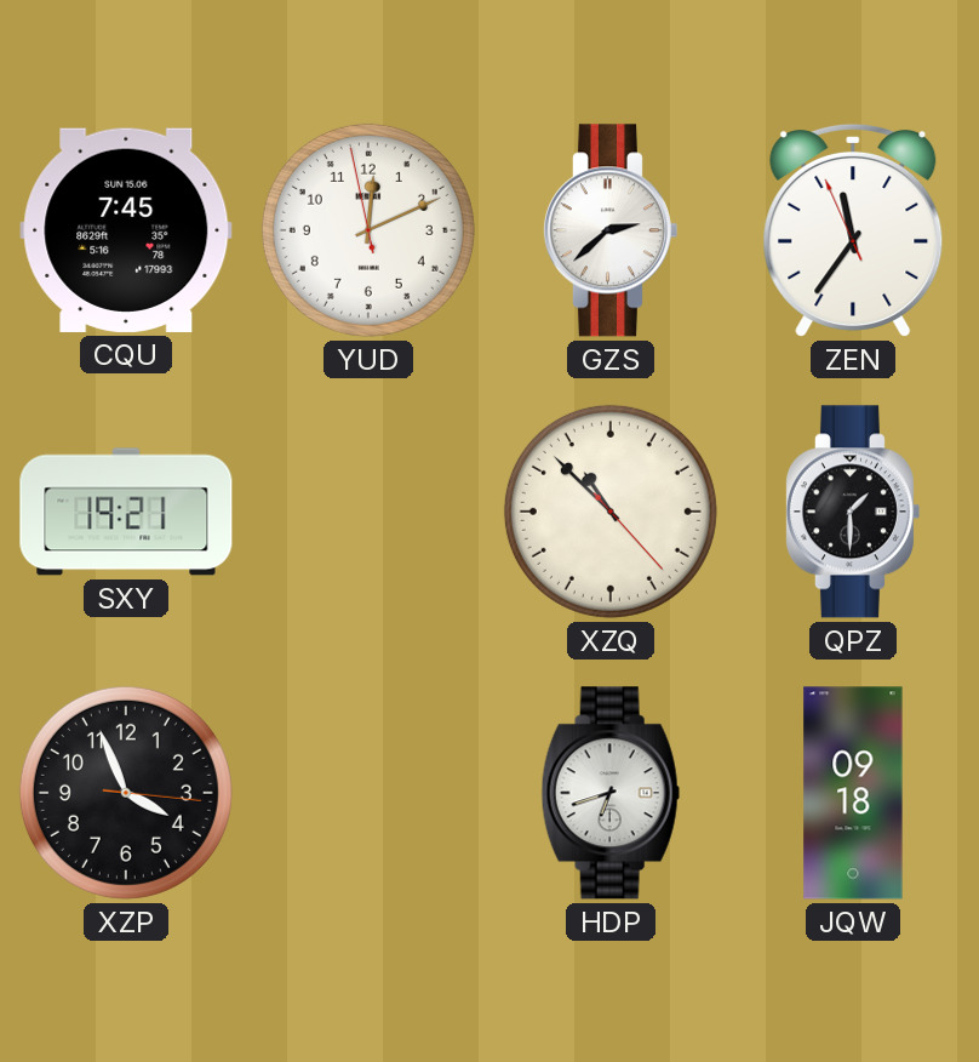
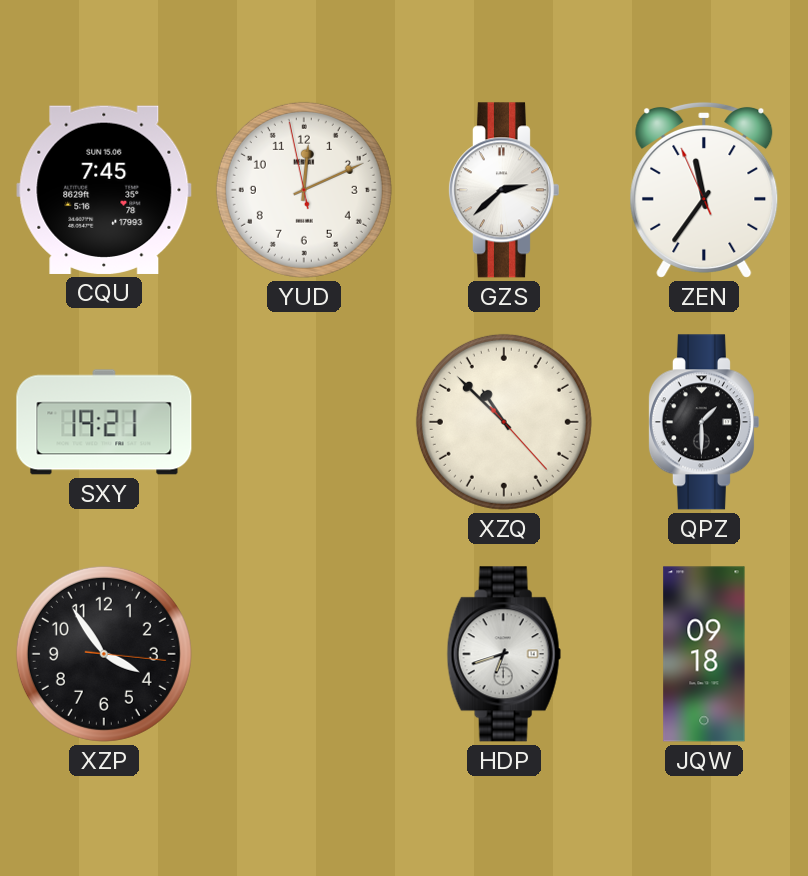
XZP: 3:56 -> 3:54 (104, 654)
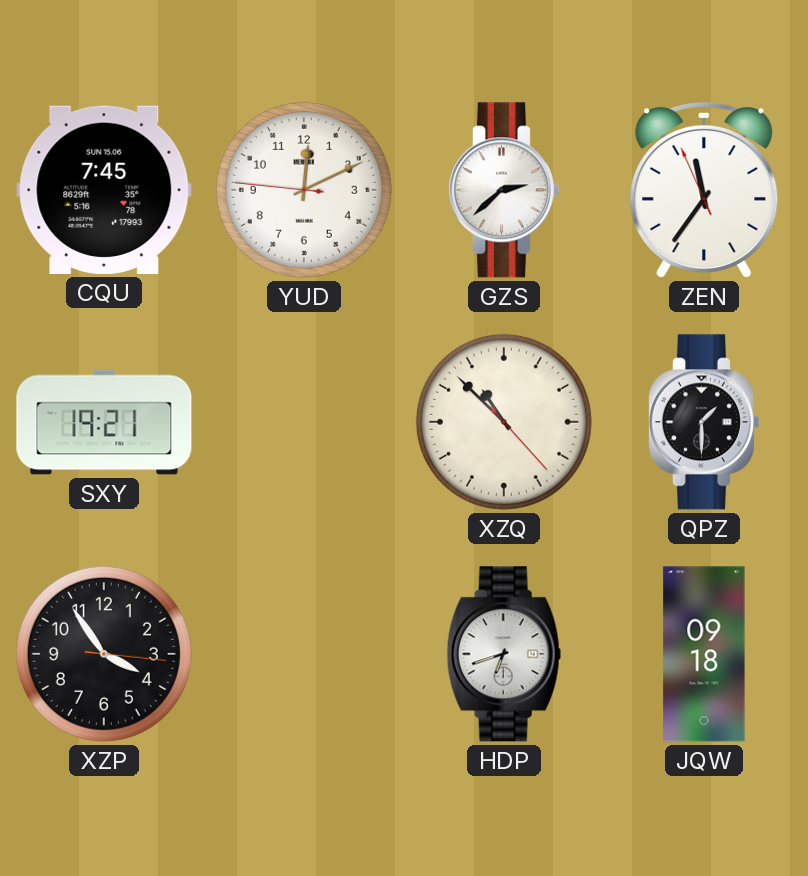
YUD: 12:10:58 -> 12:10:46 (304, 190)
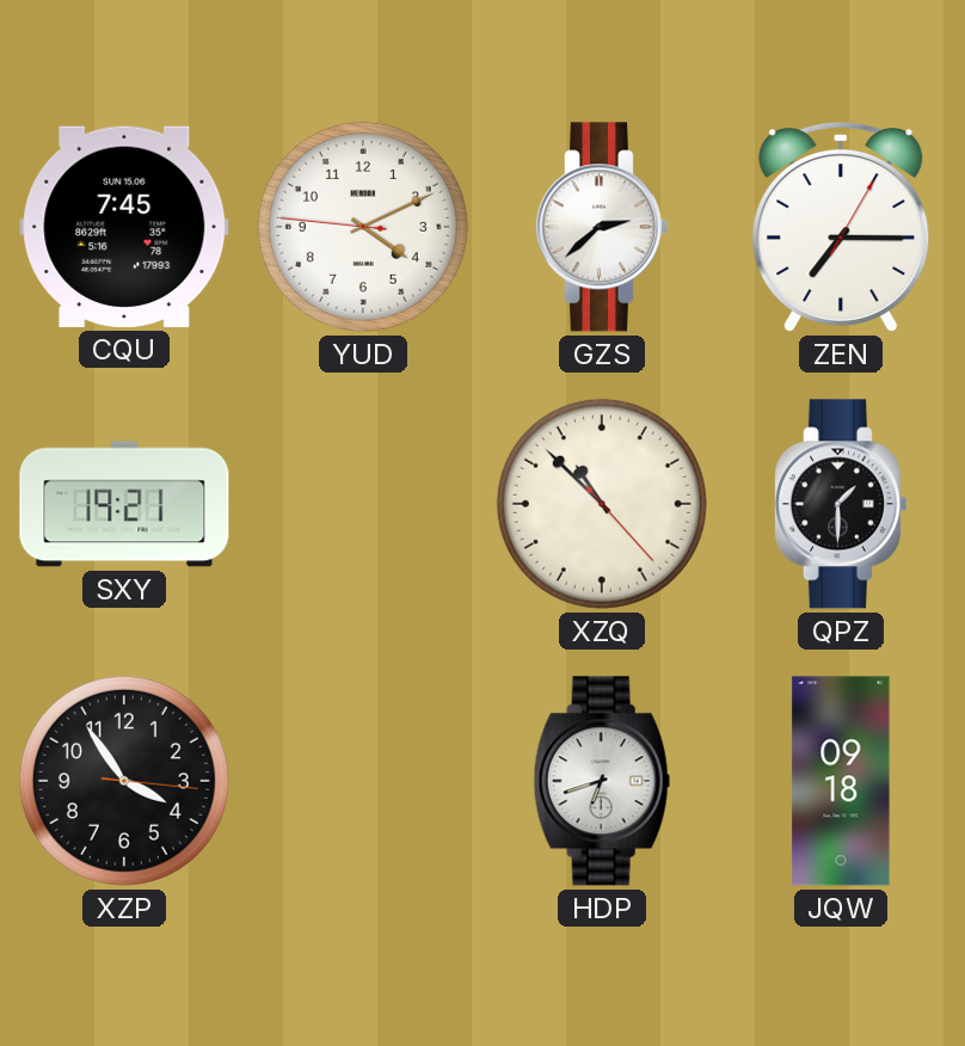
YUD: 12:10 -> 4:10 (363, 227)
ZEN: 11:35 -> 7:15 (841, 227)
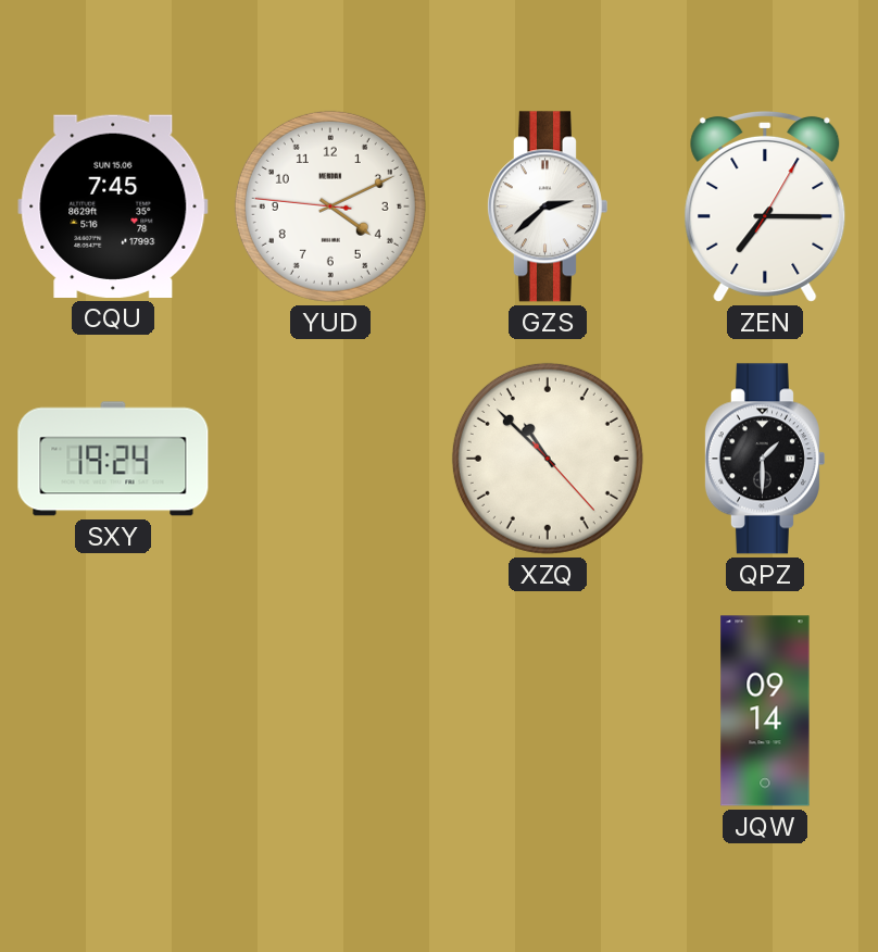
SXY: 19:21 -> 19:24 (113, 459)
XZP: 3:54 -> none (124, 781)
HDP: 6:42 -> none (602, 781)
JQW: 09:18 -> 09:14 (765, 711)
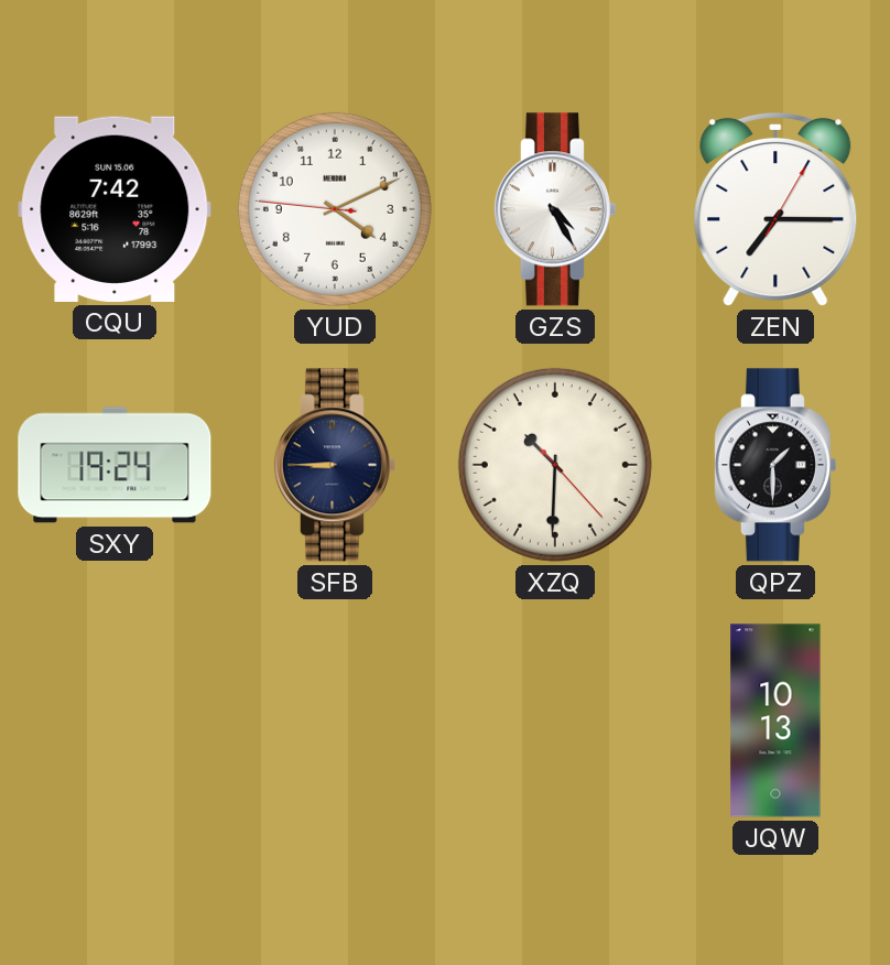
CQU: 7:45 -> 7:42 (115, 209)
GZS: 2:38 -> 4:25 (554, 209)
SFB: none -> 8:45 (334, 465)
XZQ: 10:52 -> 10:30 (555, 465)
JQW: 09:14 -> 10:13 (775, 720)
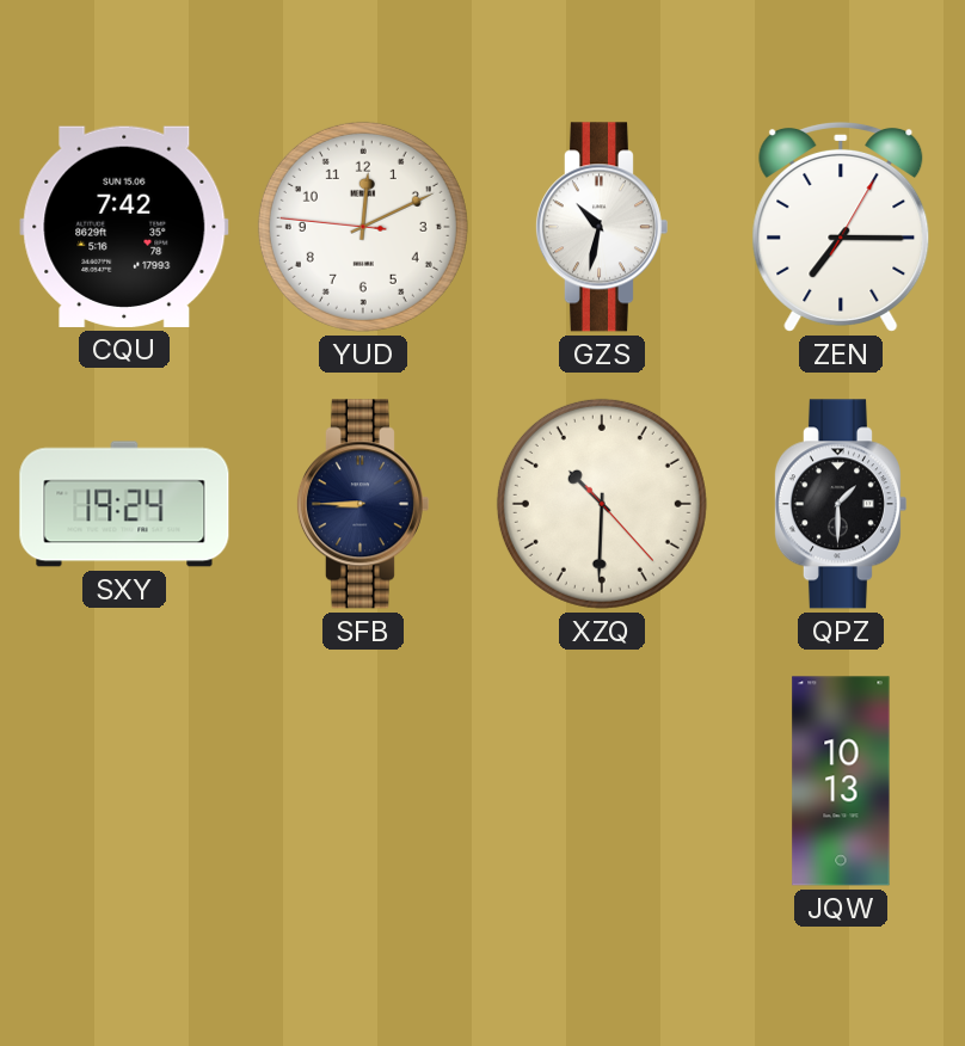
YUD: 4:10 -> 12:10 (363, 227)
GZS: 4:25 -> 10:32 (601, 227)
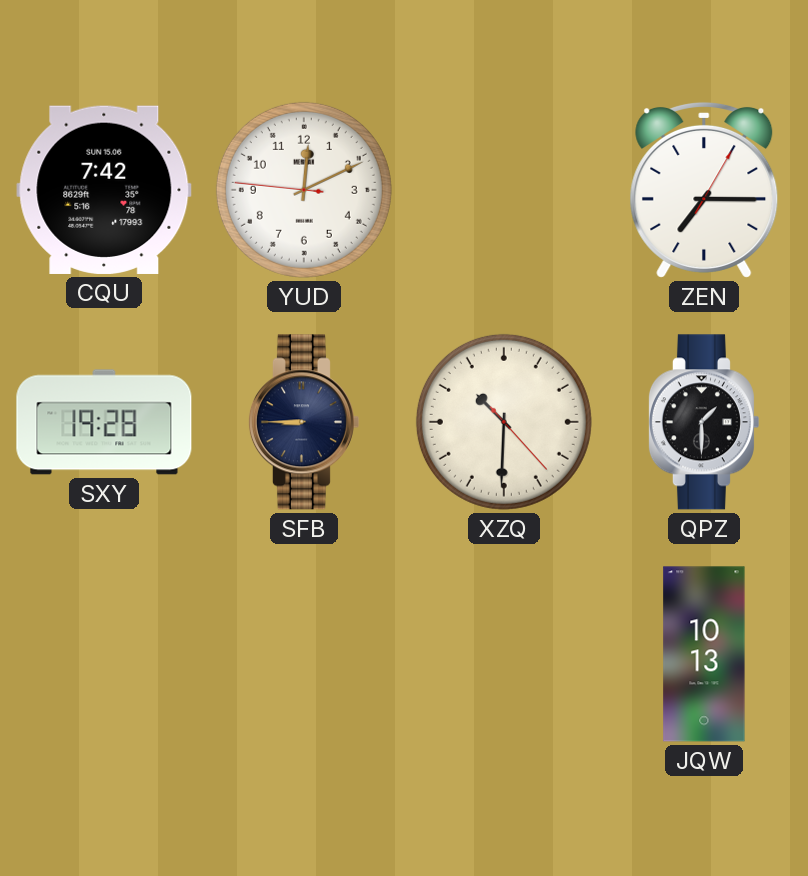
GZS: 10:32 -> none (601, 227)
SXY: 19:24 -> 19:28 (104, 422)
